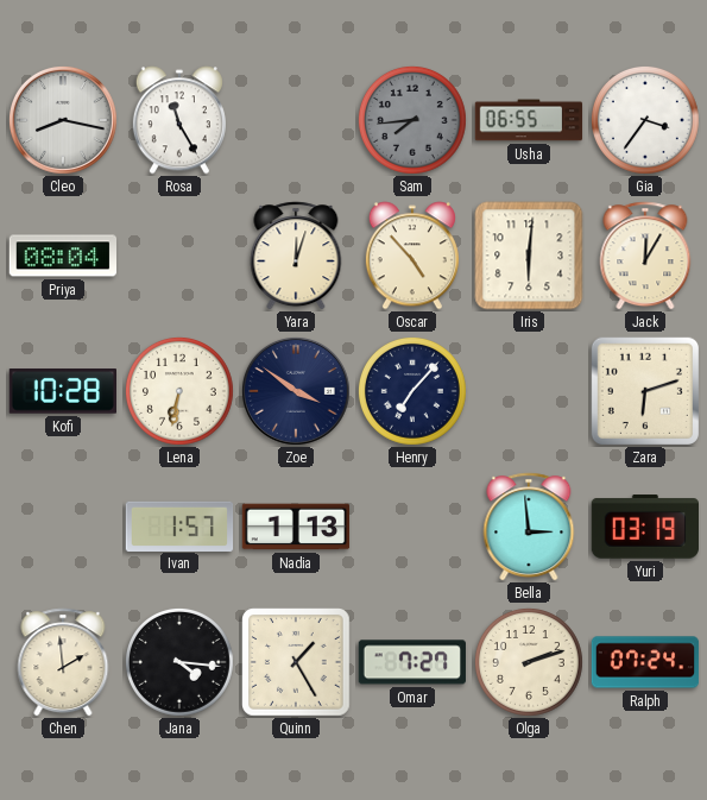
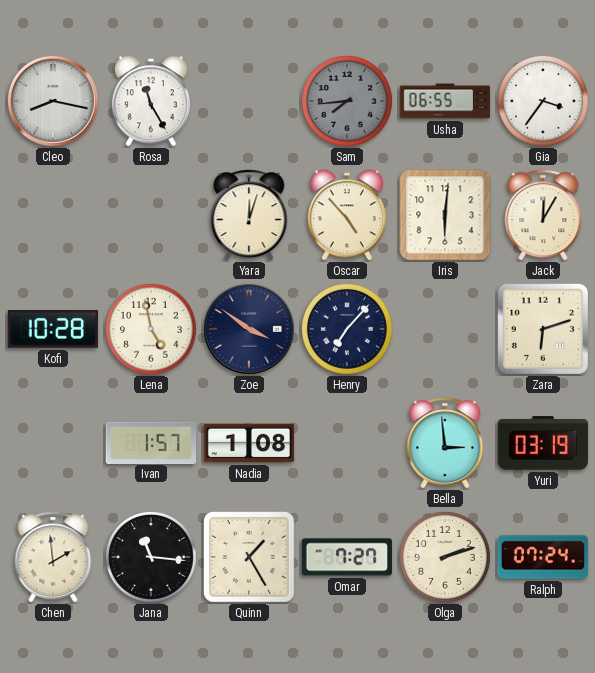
Priya: 08:04 -> none (62, 256)
Lena: 6:32 -> 4:58 (151, 329)
Nadia: 1:13 -> 1:08 (249, 443)
Jana: 4:16 -> 11:16 (151, 557)
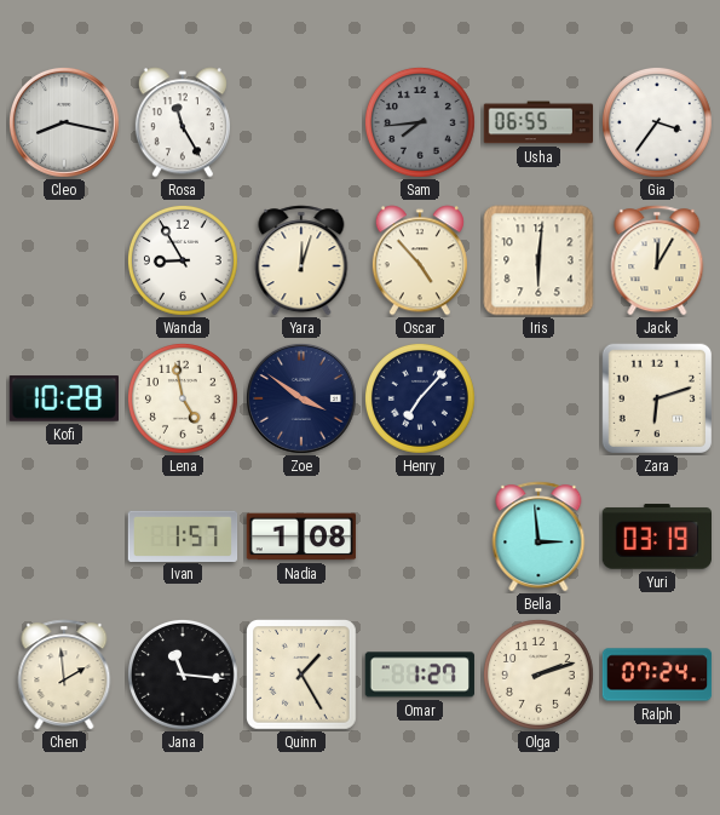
Wanda: none -> 8:55 (183, 260)
Omar: 7:27 -> 1:27 (420, 675)
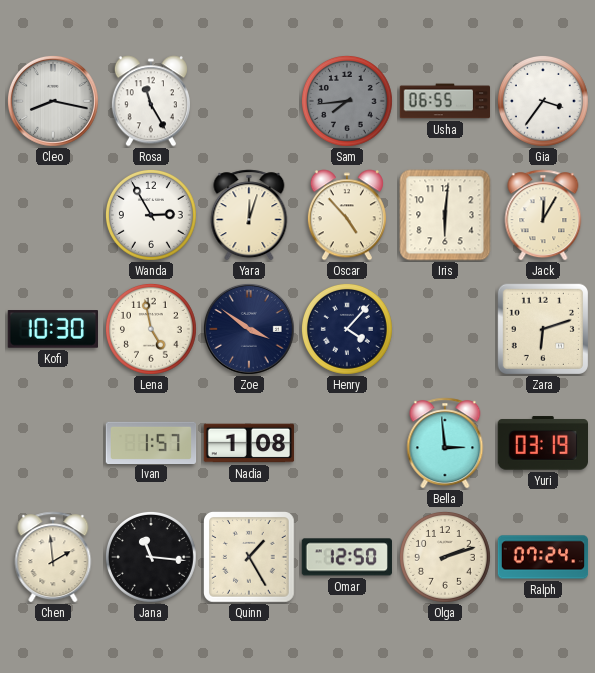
Wanda: 8:55 -> 2:55 (151, 215)
Kofi: 10:28 -> 10:30 (52, 329)
Henry: 7:07 -> 4:07 (347, 329)
Omar: 1:27 -> 12:50 (347, 557)
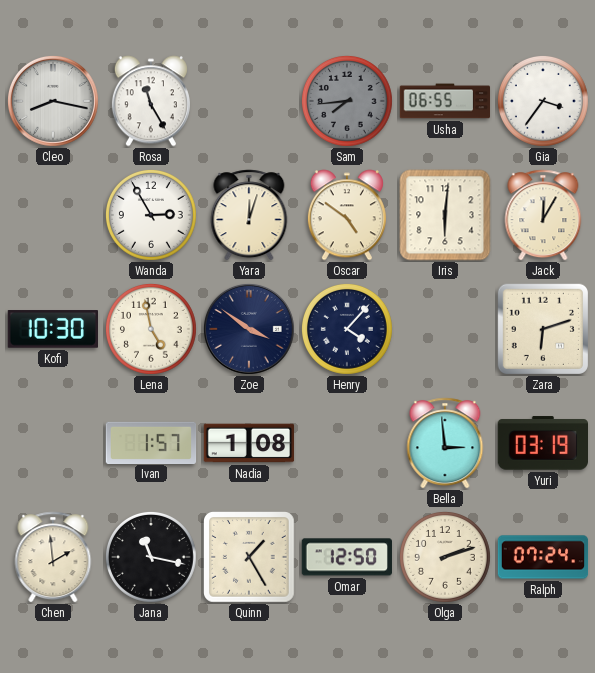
Oscar: 4:53 -> 4:51 (347, 215)
Jana: 11:16 -> 11:17 (151, 557)
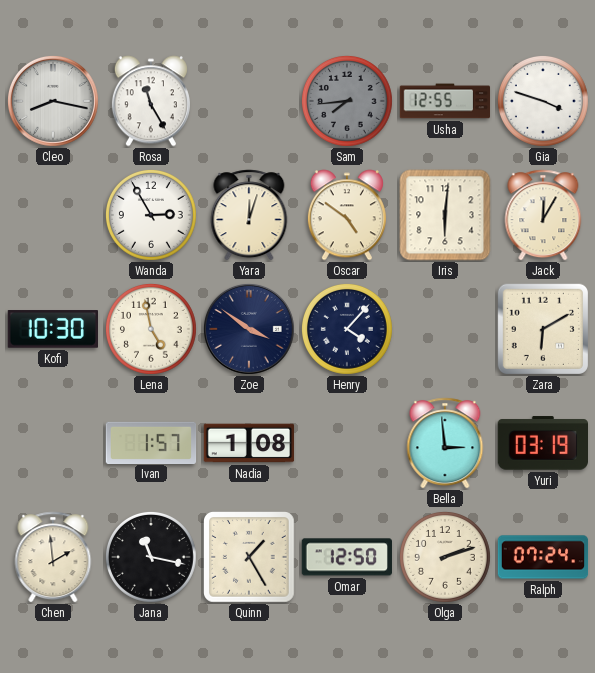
Usha: 06:55 -> 12:55 (445, 101)
Gia: 3:36 -> 3:48 (543, 101)
Zara: 6:12 -> 6:10 (543, 329)
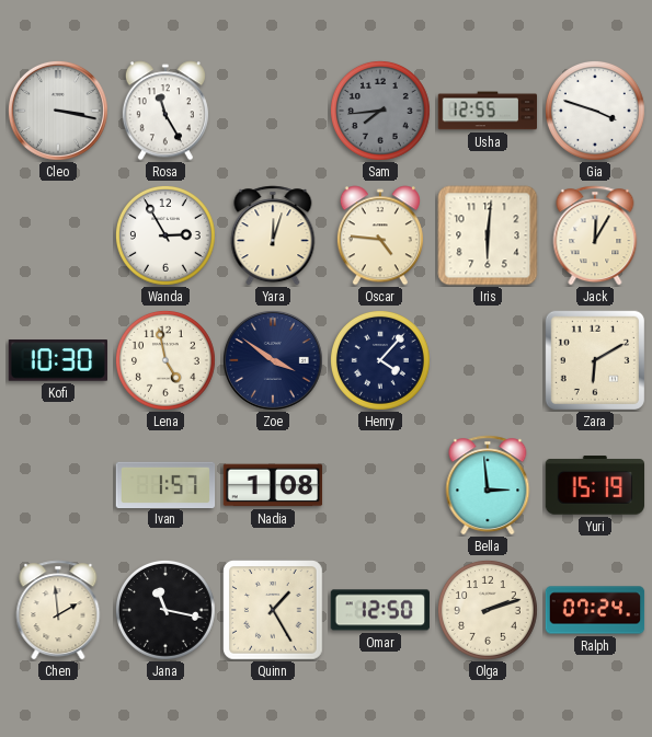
Cleo: 8:17 -> 3:17 (58, 111)
Oscar: 4:51 -> 4:46 (380, 235)
Yuri: 03:19 -> 15:19 (594, 485)
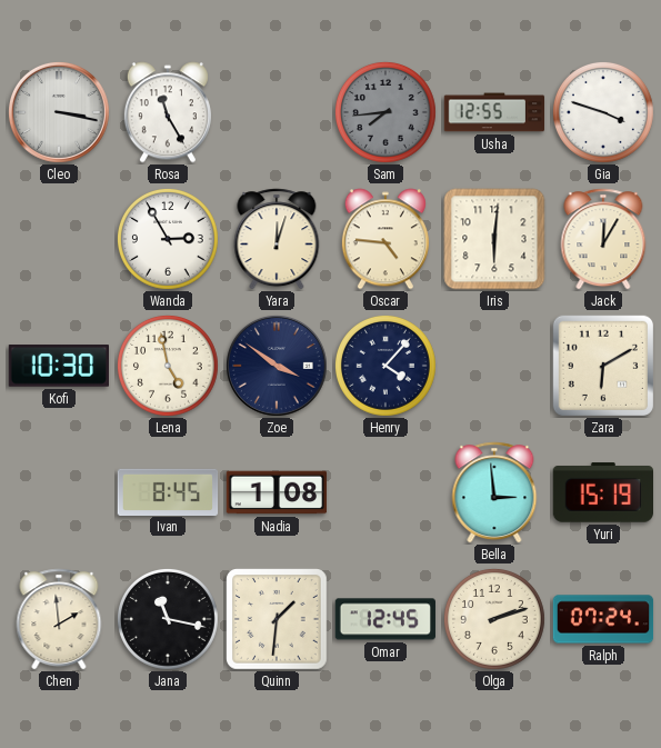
Ivan: 1:57 -> 8:45 (168, 491)
Quinn: 1:25 -> 1:31 (278, 620)
Omar: 12:50 -> 12:45 (385, 619)
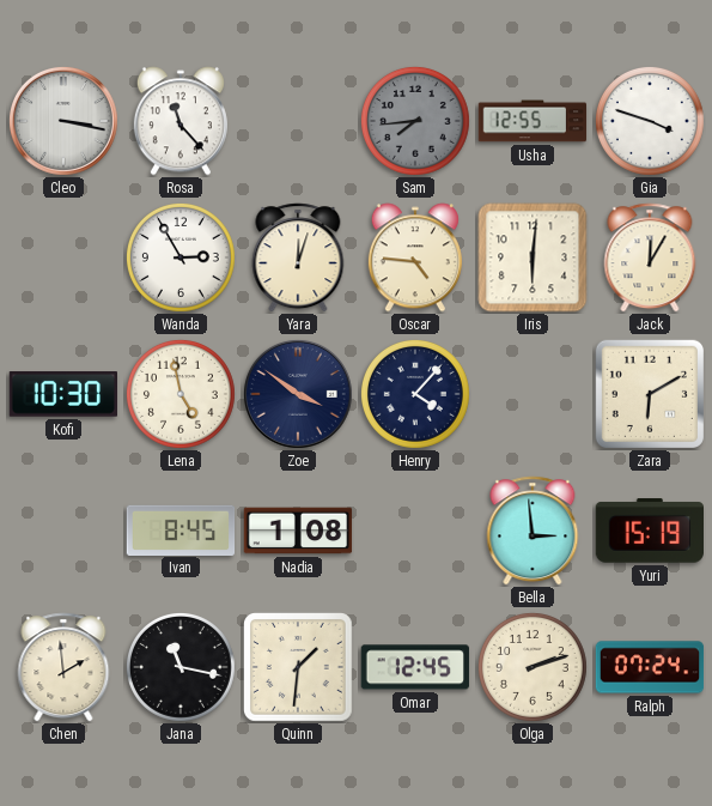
Rosa: 11:25 -> 11:23 (181, 121)
